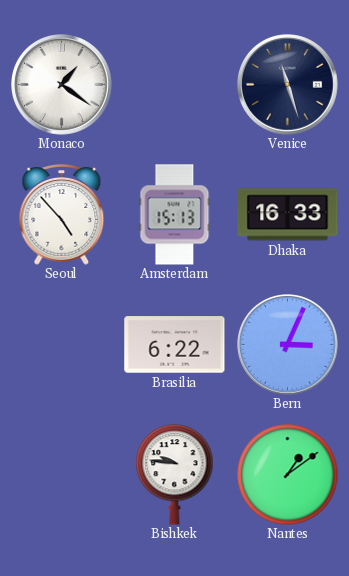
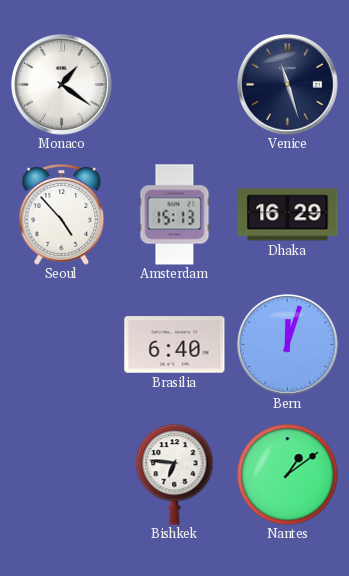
Dhaka: 16:33 -> 16:29 (288, 215)
Brasilia: 6:22 -> 6:40 (175, 345)
Bern: 3:04 -> 12:03 (288, 345)
Bishkek: 9:46 -> 6:46 (175, 475)
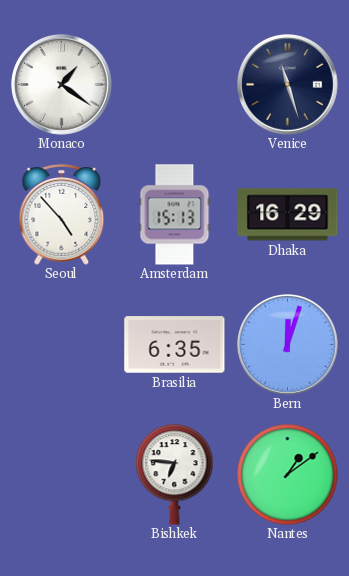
Brasilia: 6:40 -> 6:35 (175, 345)
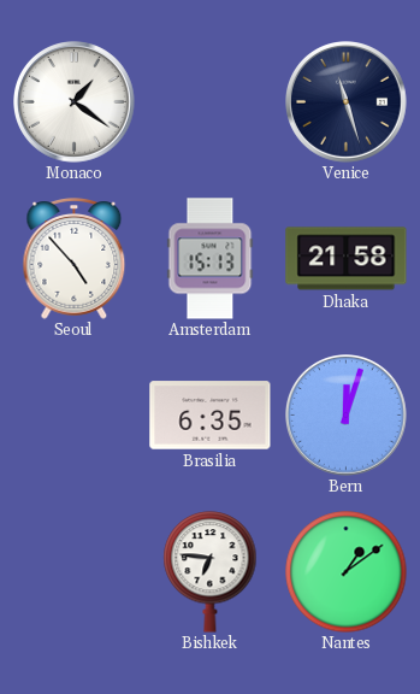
Dhaka: 16:29 -> 21:58 (347, 259)
